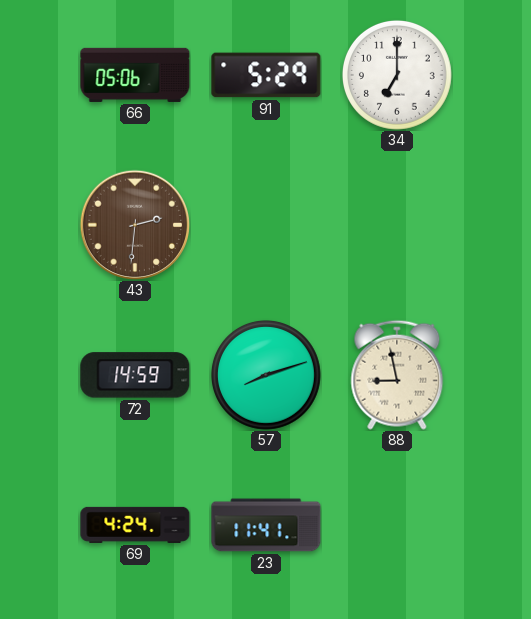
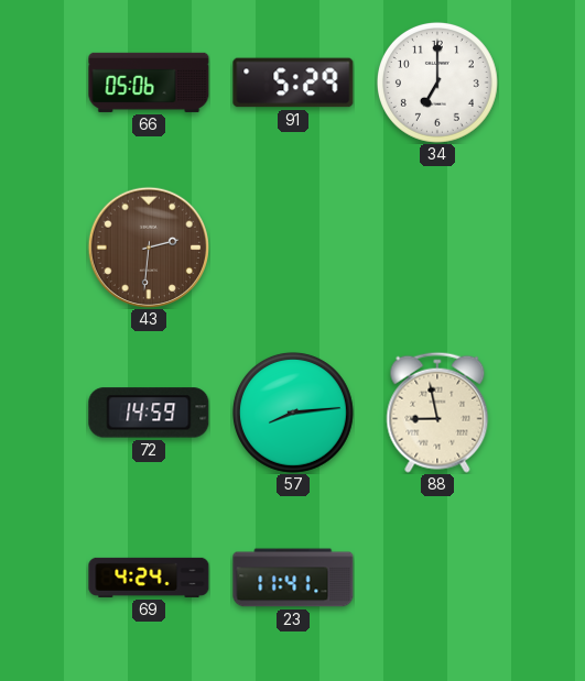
57: 8:12 -> 8:14 (293, 413)
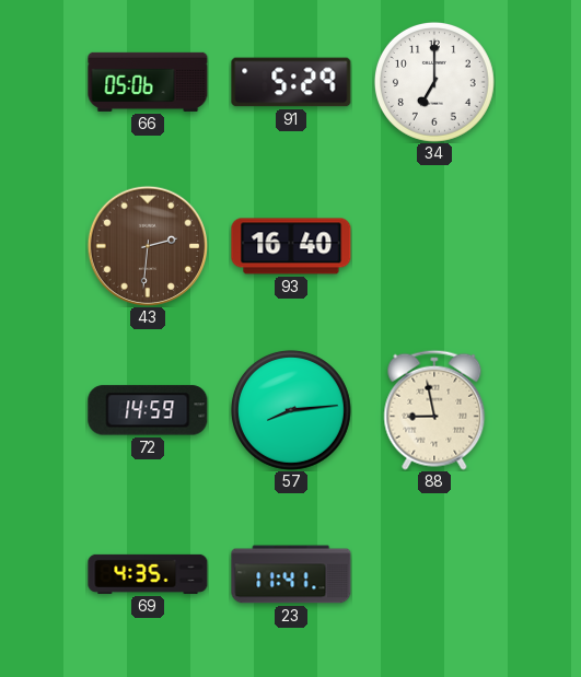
93: none -> 16:40 (291, 246)
69: 4:24 -> 4:35 (148, 574)
